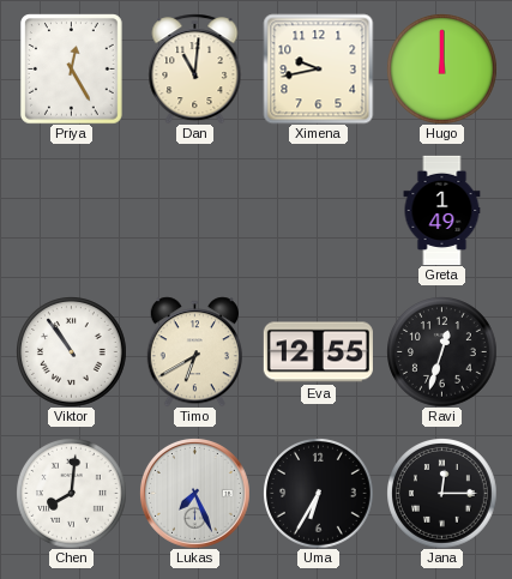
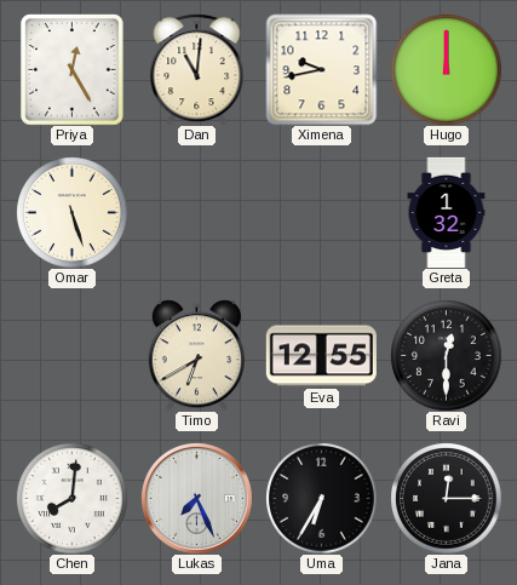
Omar: none -> 5:27 (73, 213)
Greta: 1:49 -> 1:32 (447, 212)
Viktor: 10:54 -> none (72, 352)
Ravi: 12:33 -> 12:30 (447, 356)
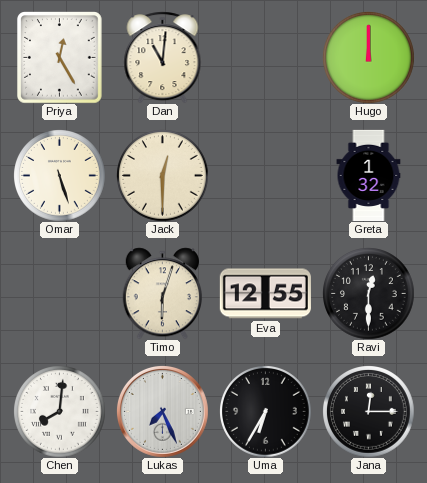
Ximena: 9:43 -> none (321, 69)
Jack: none -> 12:30 (163, 176)
Timo: 6:40 -> 6:03 (162, 293)
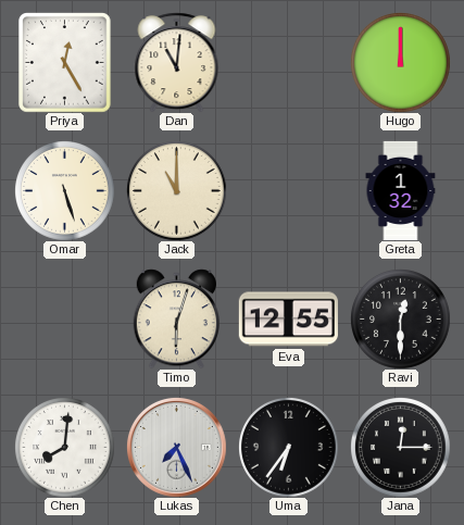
Jack: 12:30 -> 11:00 (177, 191)
Uma: 6:35 -> 6:36 (289, 448)
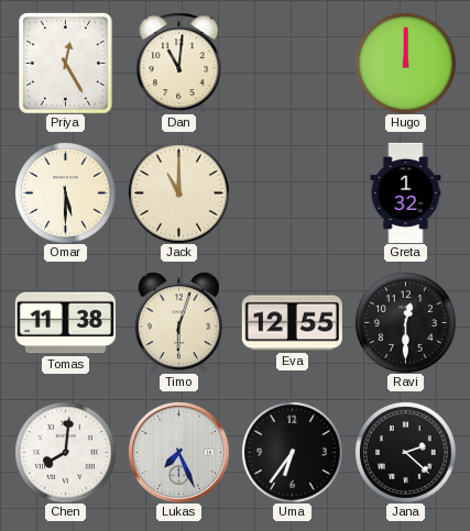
Omar: 5:27 -> 5:30 (66, 193)
Tomas: none -> 11:38 (65, 323)
Jana: 12:15 -> 2:22 (406, 453)
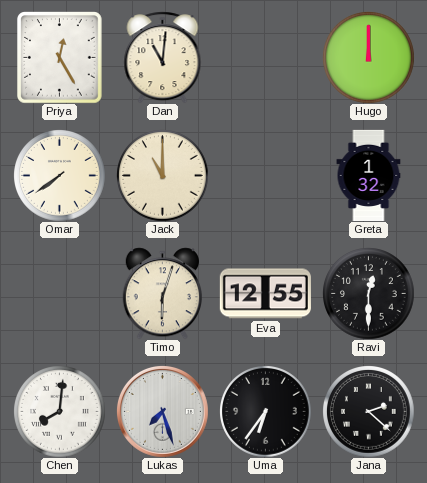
Omar: 5:30 -> 7:39 (60, 176)
Tomas: 11:38 -> none (65, 323)
Lukas: 7:26 -> 7:27 (162, 411)
